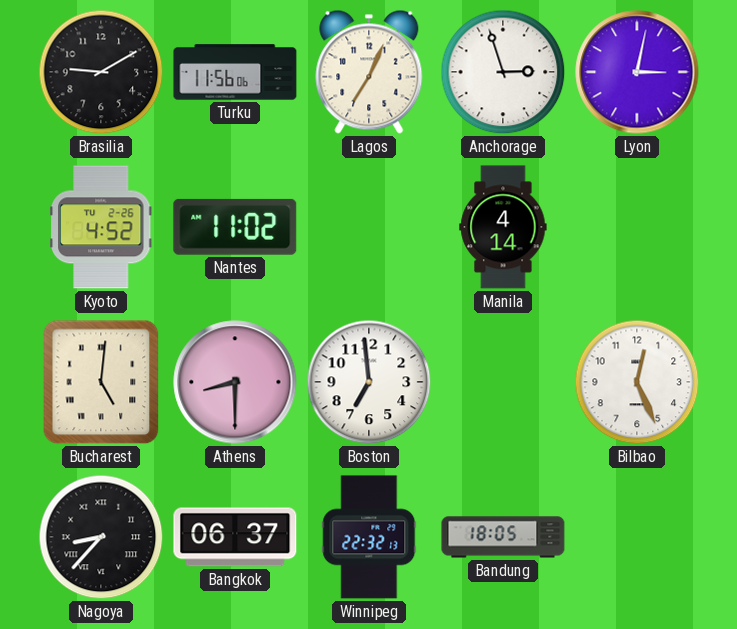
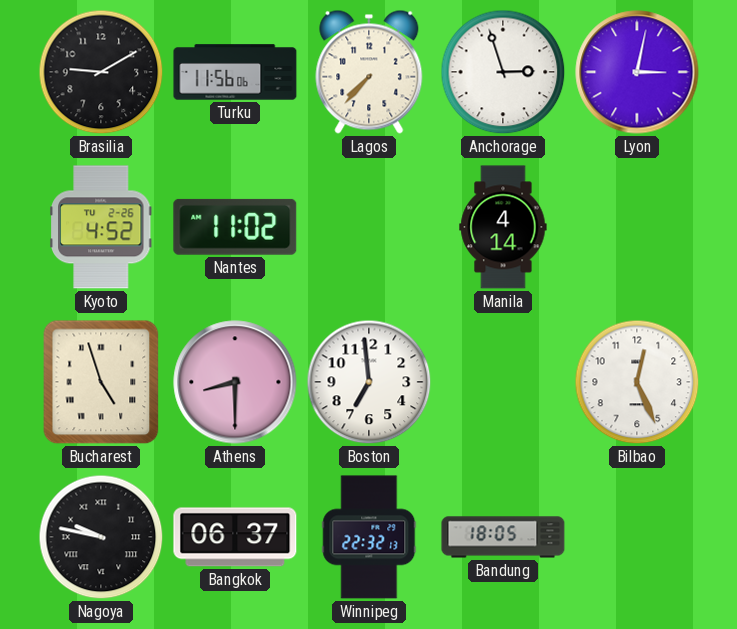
Lagos: 7:04 -> 7:37 (369, 72)
Bucharest: 5:01 -> 4:57 (101, 382)
Nagoya: 8:37 -> 9:47 (101, 537)
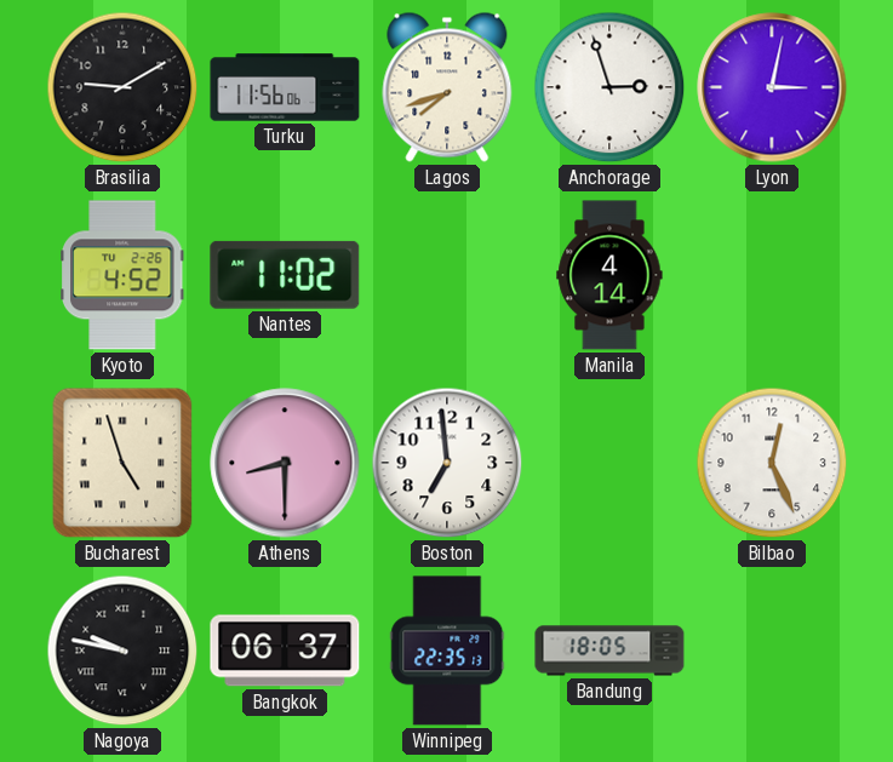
Lagos: 7:37 -> 7:42 (447, 87)
Winnipeg: 22:32 -> 22:35 (447, 651)
